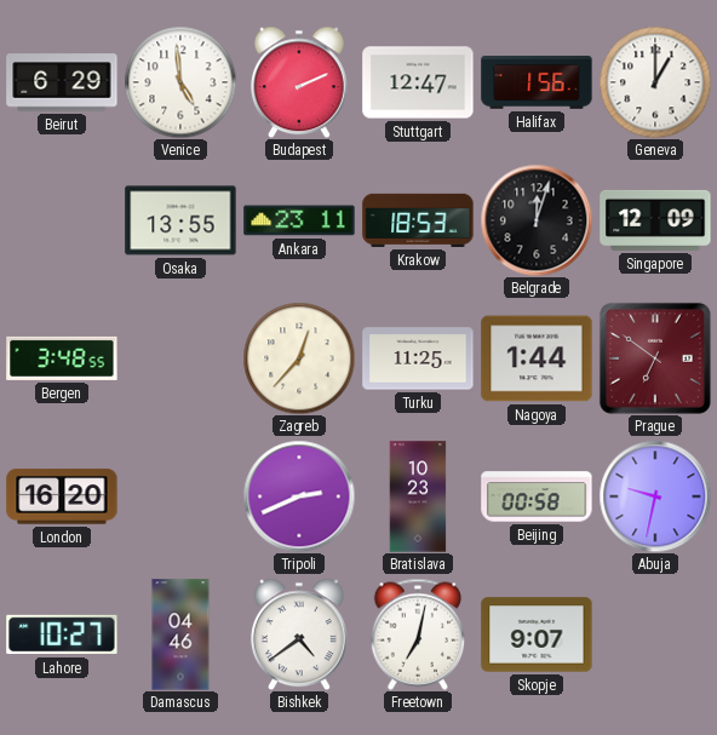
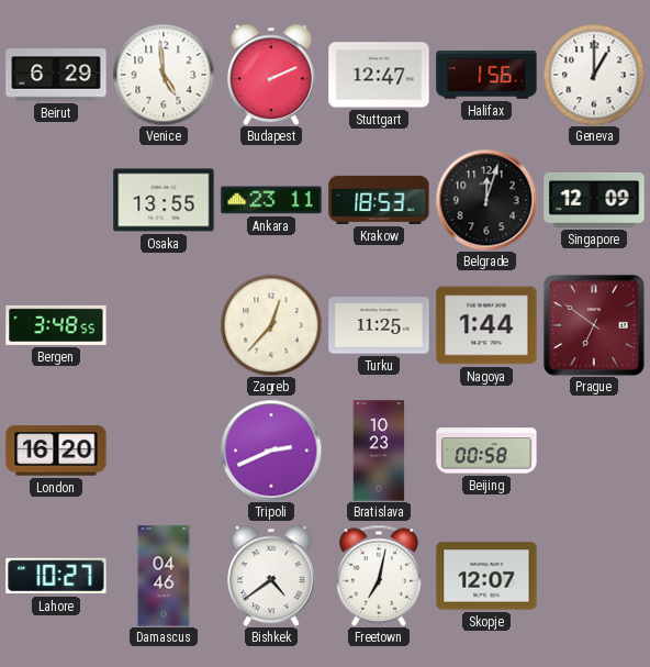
Abuja: 9:32 -> none (655, 496)
Skopje: 9:07 -> 12:07 (486, 576)
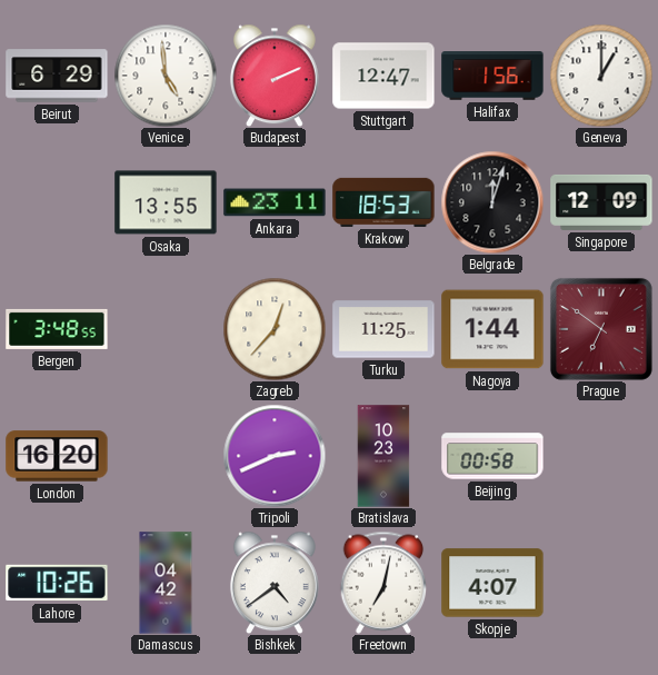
Lahore: 10:27 -> 10:26 (57, 583)
Damascus: 04:46 -> 04:42 (166, 583)
Skopje: 12:07 -> 4:07 (492, 583)
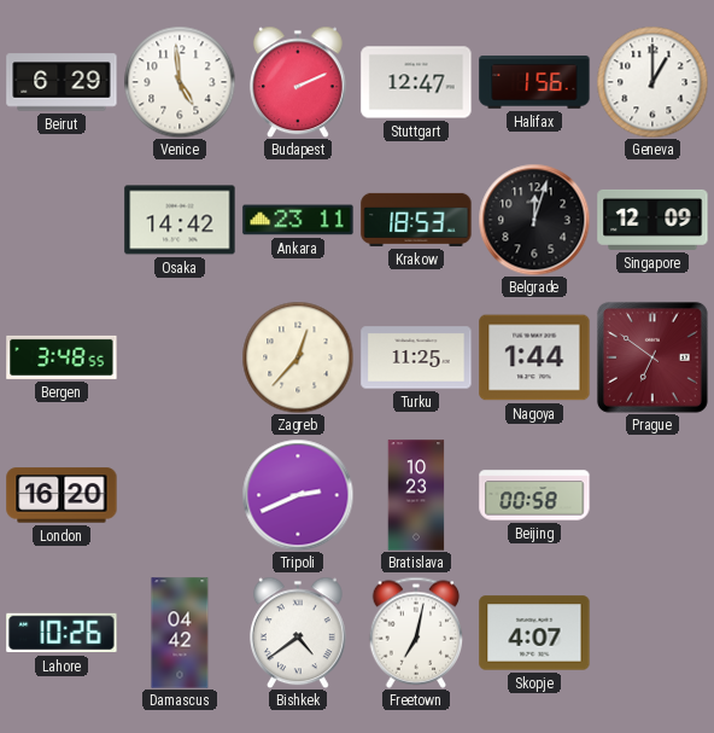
Osaka: 13:55 -> 14:42 (180, 220)
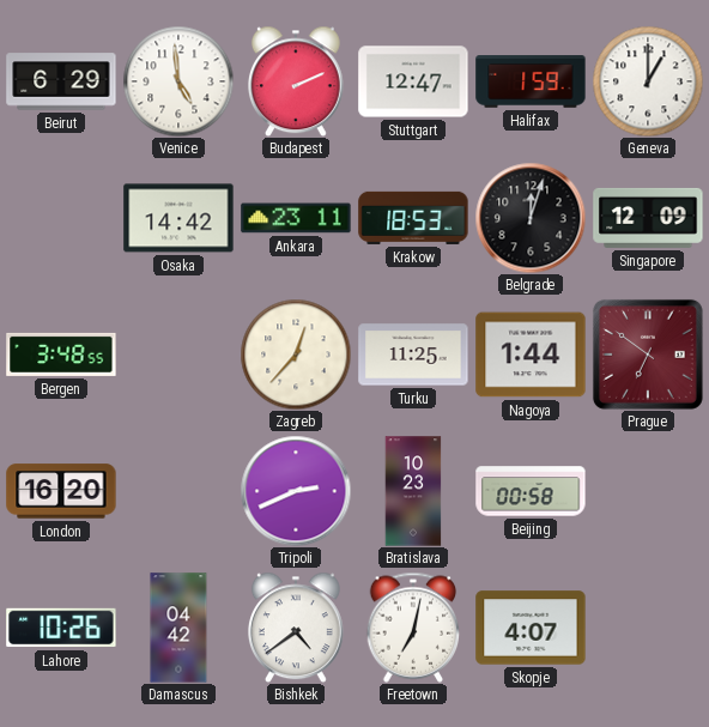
Halifax: 1:56 -> 1:59 (531, 81)
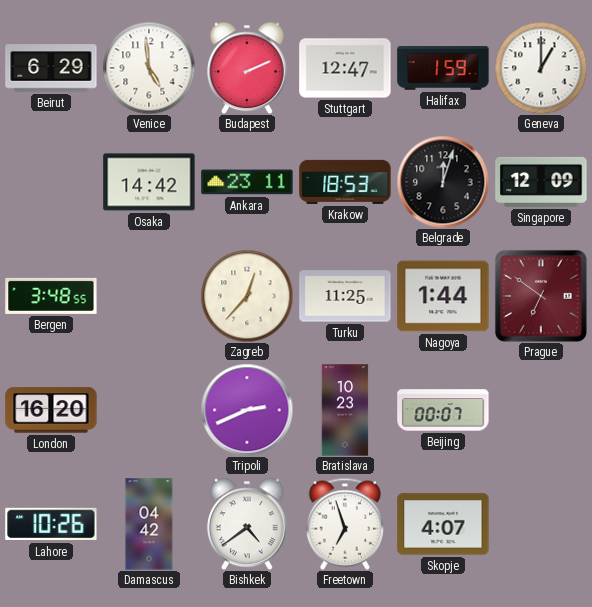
Beijing: 00:58 -> 00:07 (443, 410)
Freetown: 7:02 -> 6:57 (345, 524)
